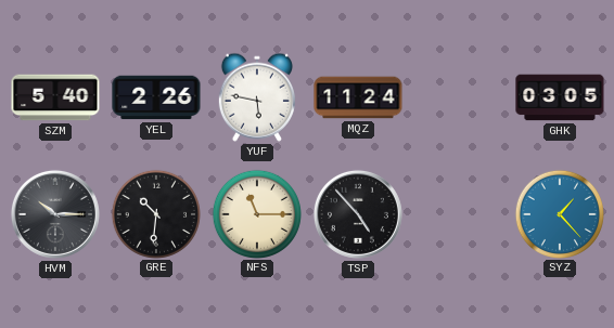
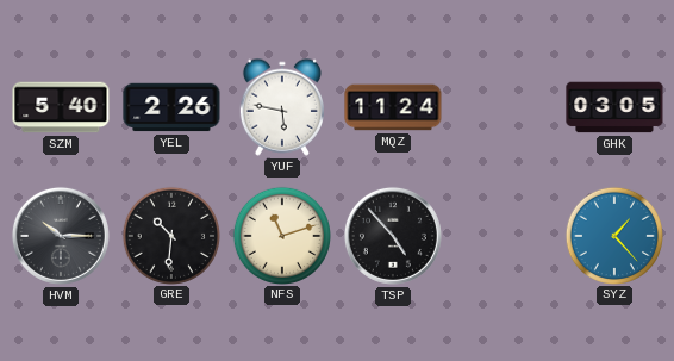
NFS: 11:15 -> 11:12 (281, 235)
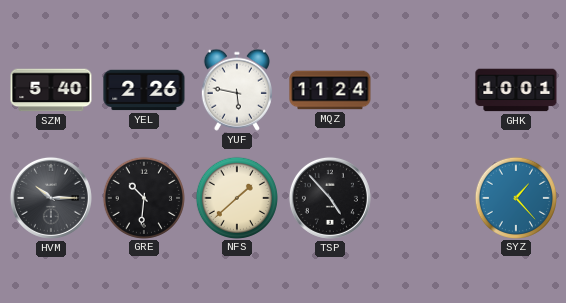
GHK: 03:05 -> 10:01 (516, 90)
NFS: 11:12 -> 1:38 (236, 197)
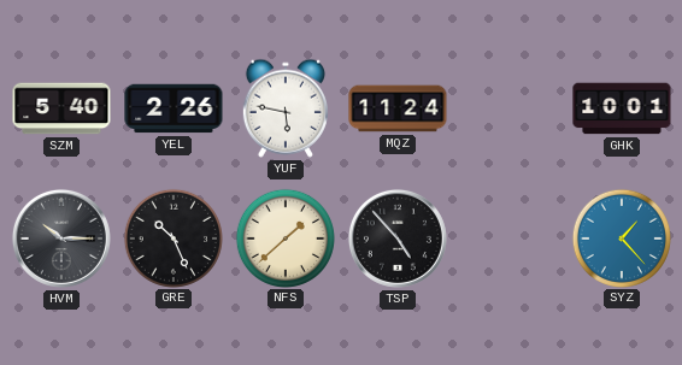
GRE: 10:31 -> 10:26 (172, 237)
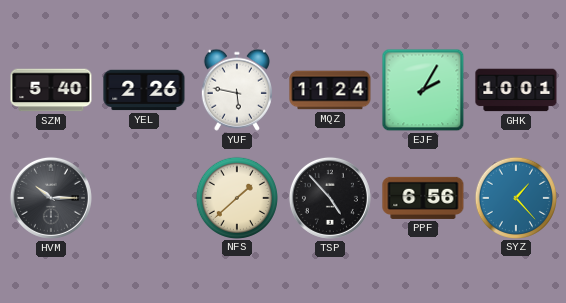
EJF: none -> 2:05 (423, 90)
GRE: 10:26 -> none (172, 237)
PPF: none -> 6:56 (423, 198)
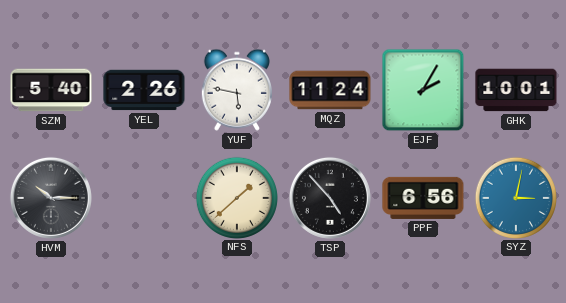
SYZ: 1:23 -> 3:02 (515, 197)
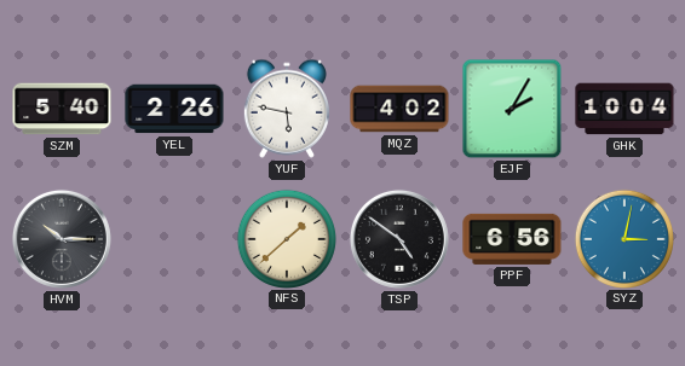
MQZ: 11:24 -> 4:02 (399, 109)
GHK: 10:01 -> 10:04 (624, 109)
TSP: 4:53 -> 4:51 (399, 239)
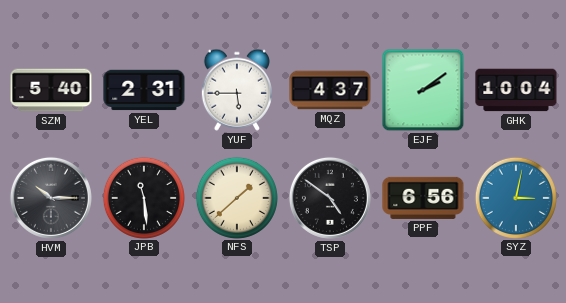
YEL: 2:26 -> 2:31 (144, 90)
YUF: 5:47 -> 5:45 (237, 90)
MQZ: 4:02 -> 4:37 (330, 90)
EJF: 2:05 -> 2:09 (423, 90)
JPB: none -> 11:29 (143, 197)
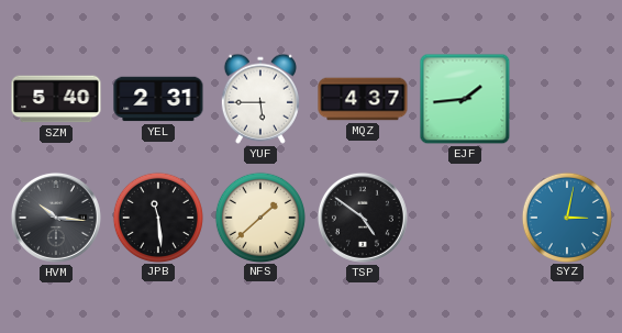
EJF: 2:09 -> 1:44 (465, 99)
GHK: 10:04 -> none (516, 90)
HVM: 10:15 -> 10:16 (56, 218)
PPF: 6:56 -> none (423, 198)
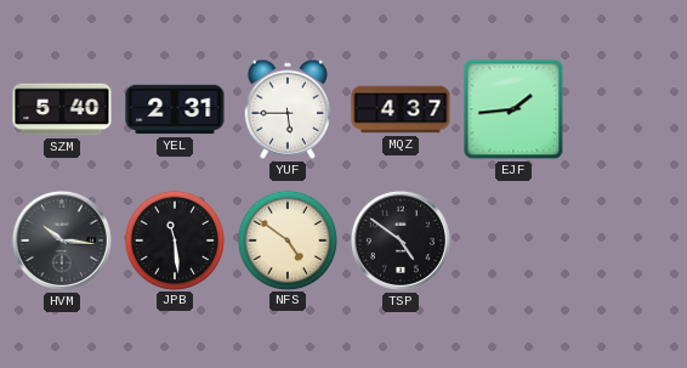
NFS: 1:38 -> 4:51 (286, 239)
SYZ: 3:02 -> none (566, 217)
